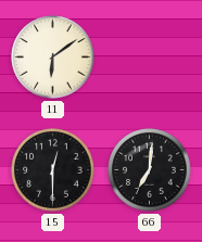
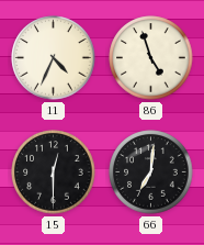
11: 6:09 -> 4:34 (54, 58)
86: none -> 4:57 (151, 58)
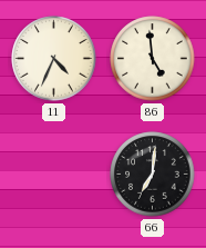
86: 4:57 -> 4:59 (153, 59)
15: 12:30 -> none (54, 172)
